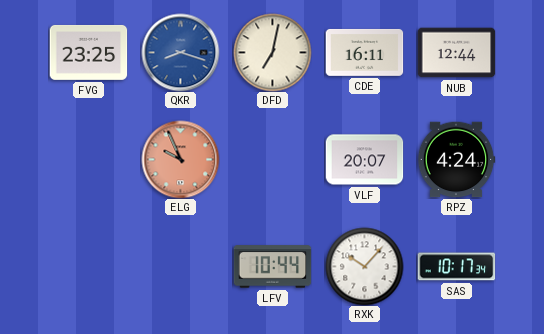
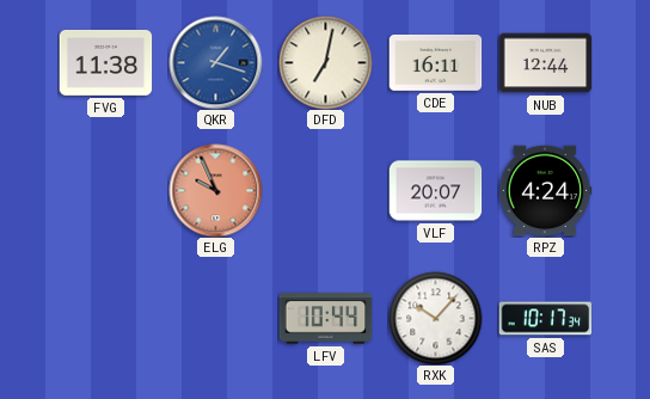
FVG: 23:25 -> 11:38 (105, 62)
QKR: 8:18 -> 1:18 (215, 62)
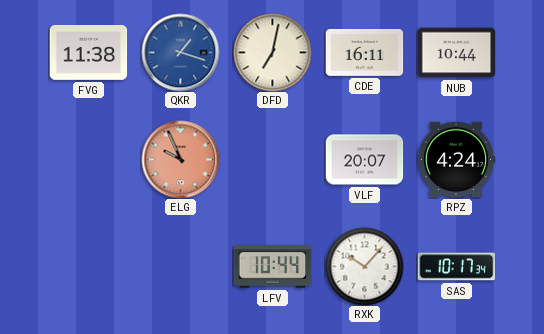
NUB: 12:44 -> 10:44 (456, 53)
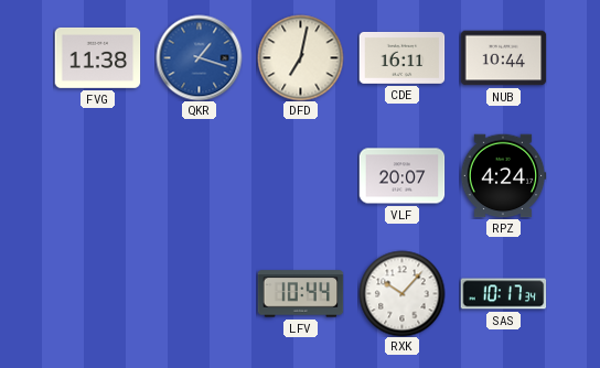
ELG: 9:56 -> none (180, 159)
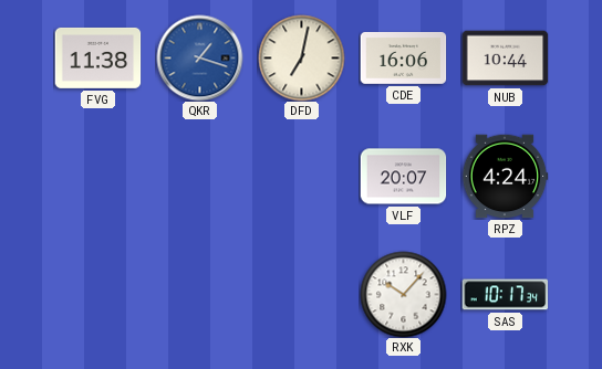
CDE: 16:11 -> 16:06 (403, 57)
LFV: 10:44 -> none (300, 294)
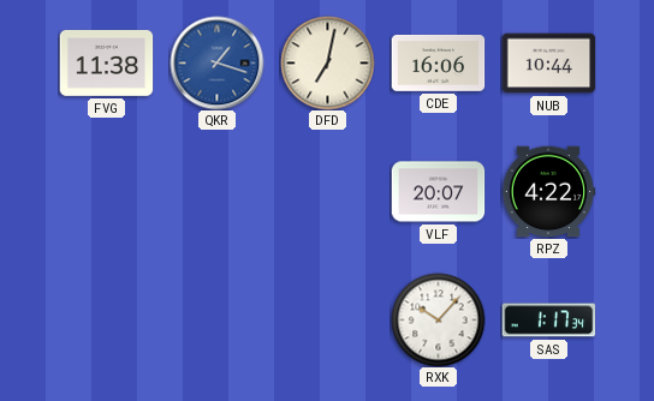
RPZ: 4:24 -> 4:22 (548, 192)
SAS: 10:17 -> 1:17 (548, 321)
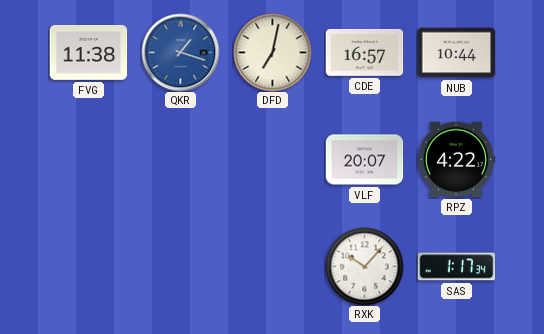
CDE: 16:06 -> 16:57 (364, 52)
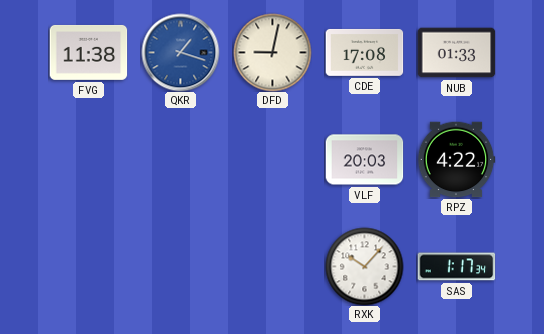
DFD: 7:02 -> 9:02 (272, 52)
CDE: 16:57 -> 17:08 (364, 52)
NUB: 10:44 -> 01:33 (456, 53)
VLF: 20:07 -> 20:03 (364, 160)
